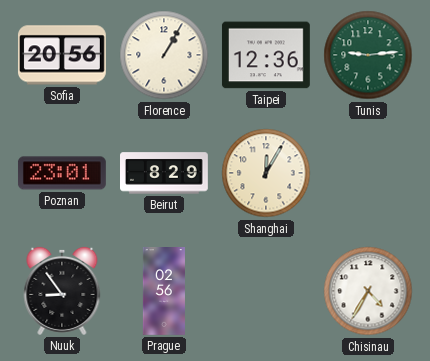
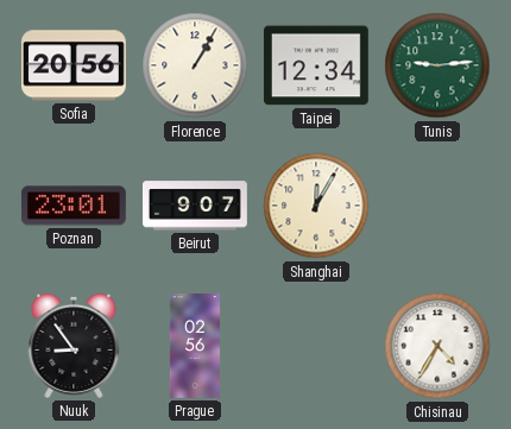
Taipei: 12:36 -> 12:34 (316, 65)
Beirut: 8:29 -> 9:07 (196, 206)
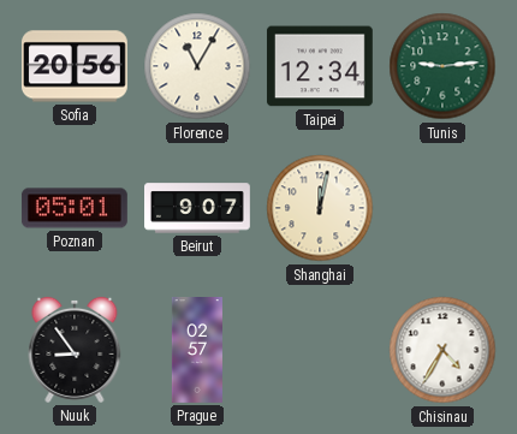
Florence: 1:05 -> 11:05 (197, 66)
Poznan: 23:01 -> 05:01 (75, 208)
Shanghai: 12:05 -> 12:02 (320, 208)
Prague: 02:56 -> 02:57 (197, 351)
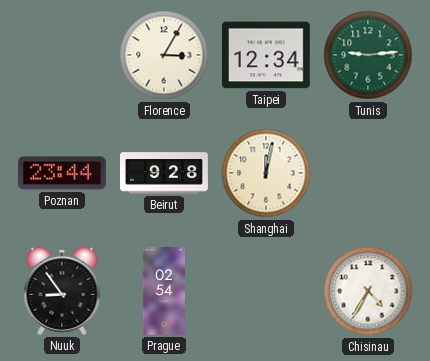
Sofia: 20:56 -> none (75, 66)
Florence: 11:05 -> 3:05 (164, 55)
Poznan: 05:01 -> 23:44 (62, 173)
Beirut: 9:07 -> 9:28 (165, 173)
Prague: 02:57 -> 02:54 (164, 292)
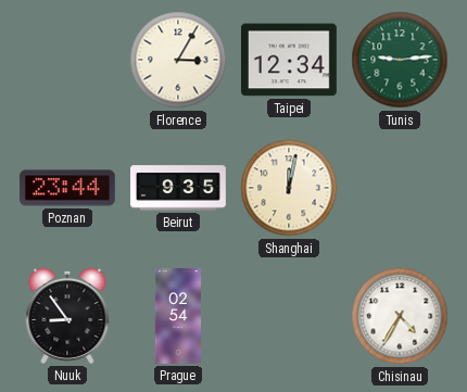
Beirut: 9:28 -> 9:35 (179, 188)
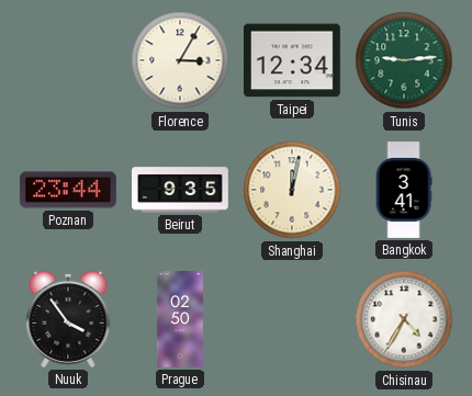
Bangkok: none -> 3:41 (404, 191)
Nuuk: 8:54 -> 3:54 (68, 319)
Prague: 02:54 -> 02:50 (180, 320)
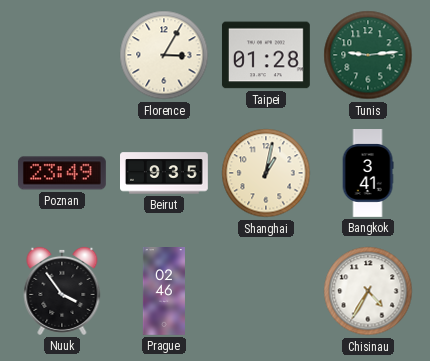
Taipei: 12:34 -> 01:28 (266, 55)
Poznan: 23:44 -> 23:49 (62, 173)
Shanghai: 12:02 -> 1:02 (266, 173)
Prague: 02:50 -> 02:46 (164, 292)
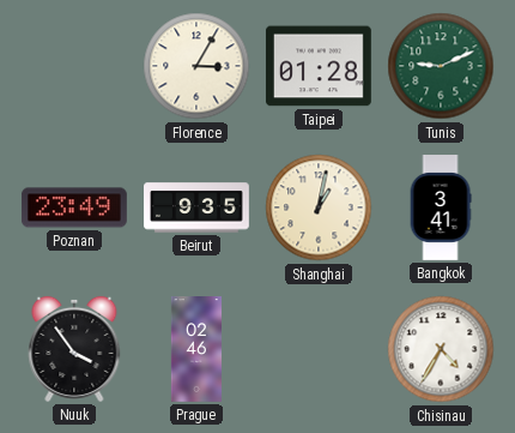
Tunis: 9:14 -> 9:11 (441, 66)
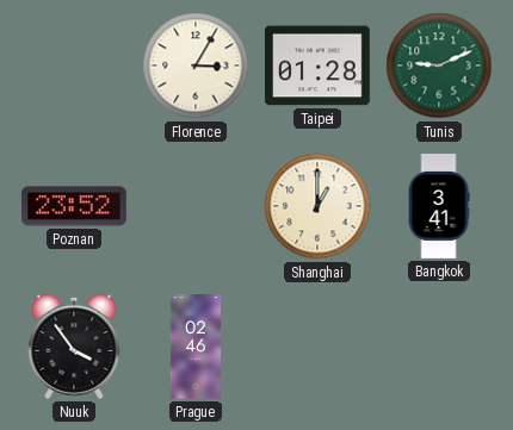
Poznan: 23:49 -> 23:52 (74, 206)
Beirut: 9:35 -> none (198, 208)
Shanghai: 1:02 -> 1:00 (317, 206)
Chisinau: 4:35 -> none (441, 349)
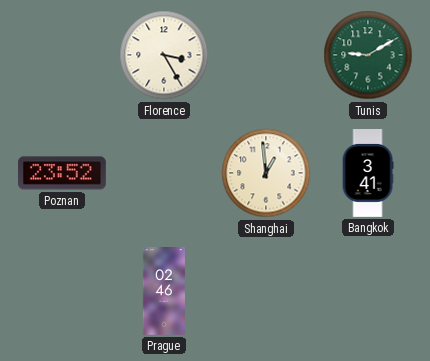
Florence: 3:05 -> 3:25 (164, 55)
Taipei: 01:28 -> none (317, 66)
Tunis: 9:11 -> 9:10 (368, 55)
Shanghai: 1:00 -> 12:59 (266, 173)
Nuuk: 3:54 -> none (74, 347)
